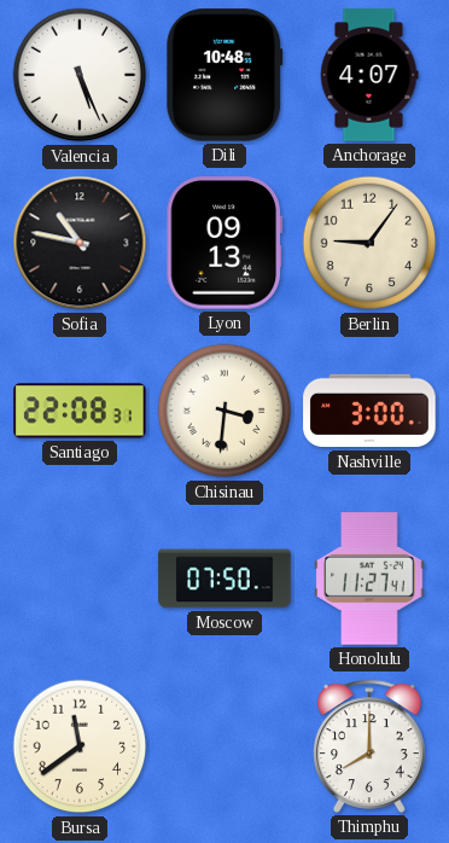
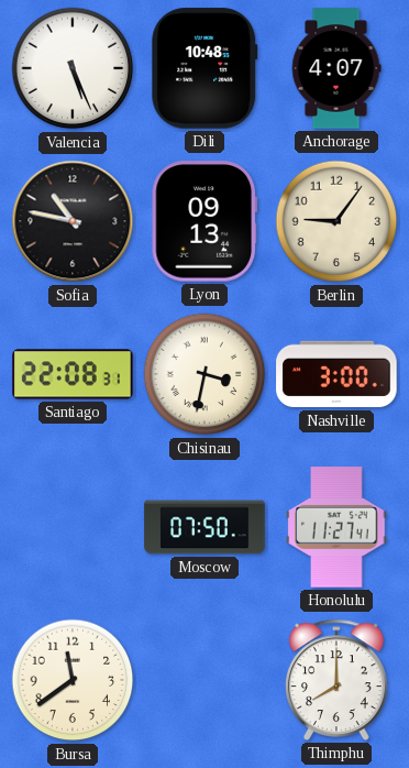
Chisinau: 3:31 -> 3:32 (204, 374)
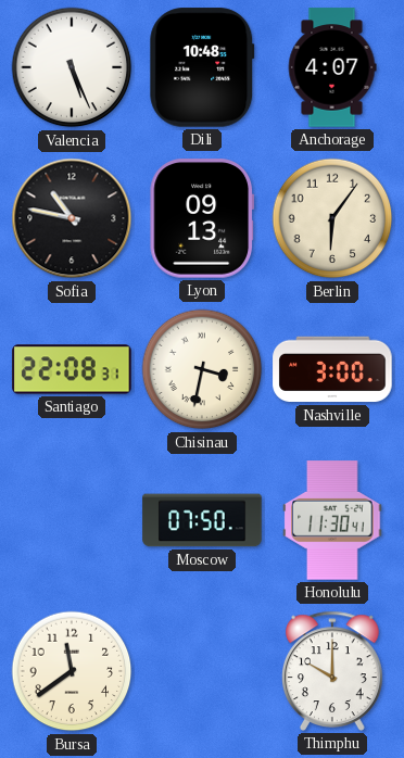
Berlin: 9:06 -> 6:06 (332, 218)
Honolulu: 11:27 -> 11:30 (332, 520)
Thimphu: 8:00 -> 10:00 (333, 671)
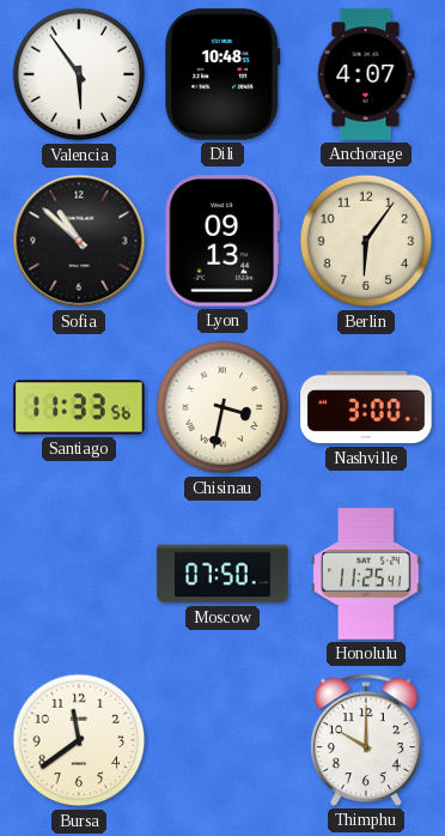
Valencia: 5:26 -> 5:54 (79, 74)
Sofia: 10:47 -> 10:52 (79, 241)
Santiago: 22:08 -> 11:33 (79, 407)
Honolulu: 11:30 -> 11:25 (366, 574)
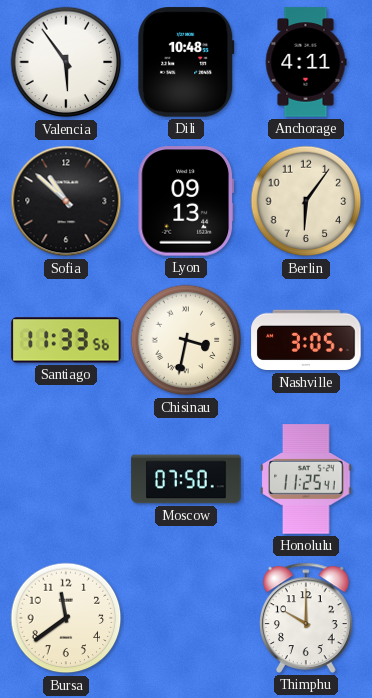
Anchorage: 4:07 -> 4:11 (306, 62)
Nashville: 3:00 -> 3:05 (306, 340)
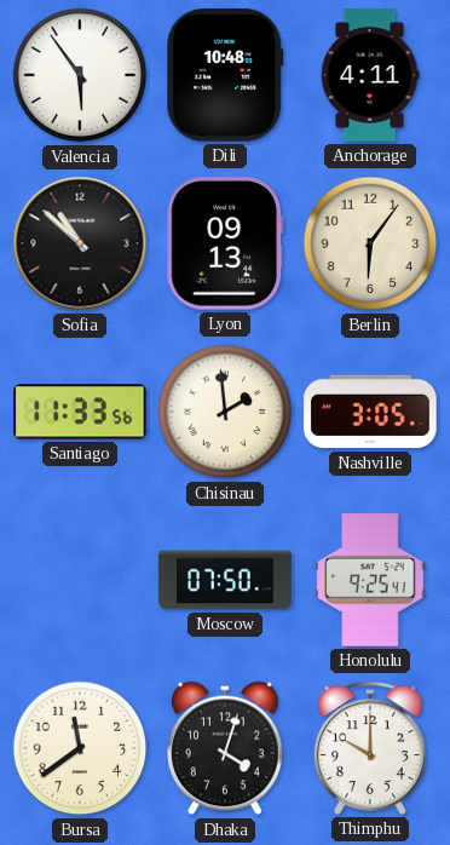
Chisinau: 3:32 -> 1:59 (225, 412)
Honolulu: 11:25 -> 9:25 (370, 580)
Dhaka: none -> 4:03 (225, 748)
